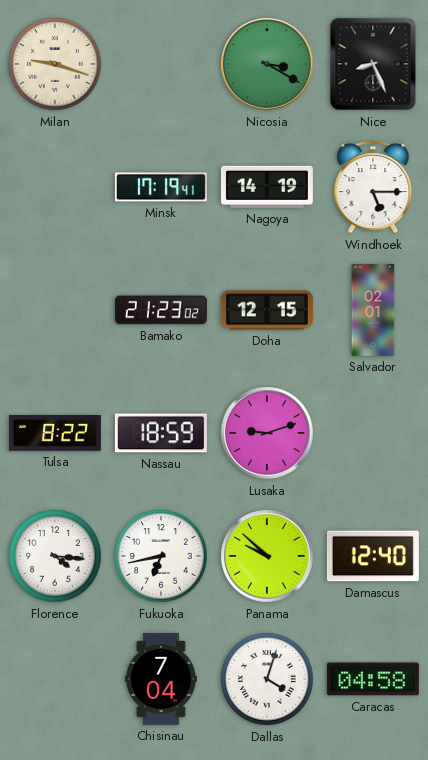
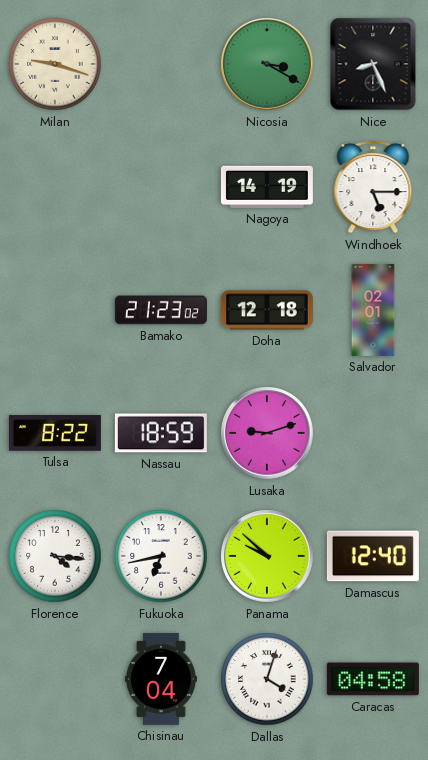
Minsk: 17:19 -> none (161, 187)
Doha: 12:15 -> 12:18 (267, 310)
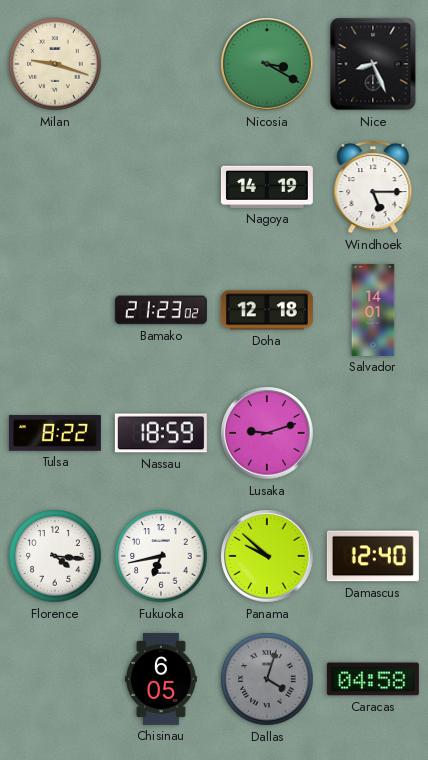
Salvador: 02:01 -> 14:01 (373, 310)
Chisinau: 7:04 -> 6:05 (161, 679)
Dallas dial: white -> grey (267, 679)
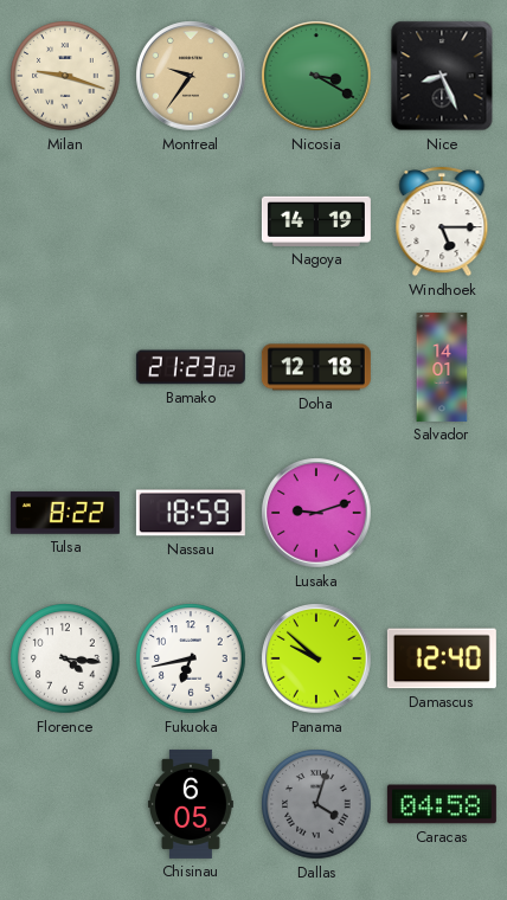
Montreal: none -> 9:36 (191, 76)
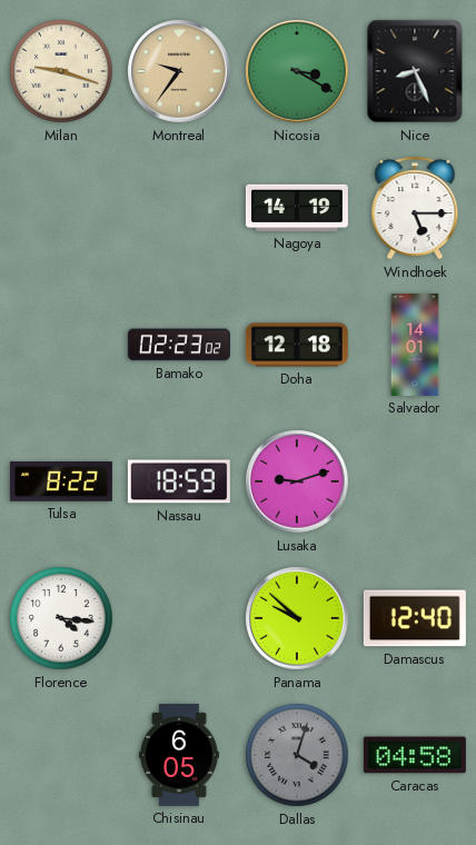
Bamako: 21:23 -> 02:23 (179, 345)
Fukuoka: 6:43 -> none (191, 658)
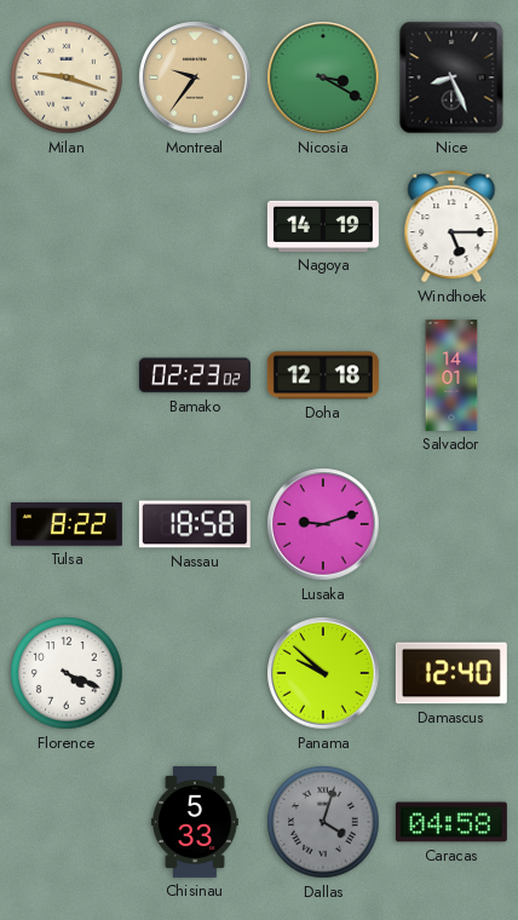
Nassau: 18:59 -> 18:58 (195, 524)
Florence: 4:16 -> 4:19 (67, 673)
Chisinau: 6:05 -> 5:33 (195, 822)
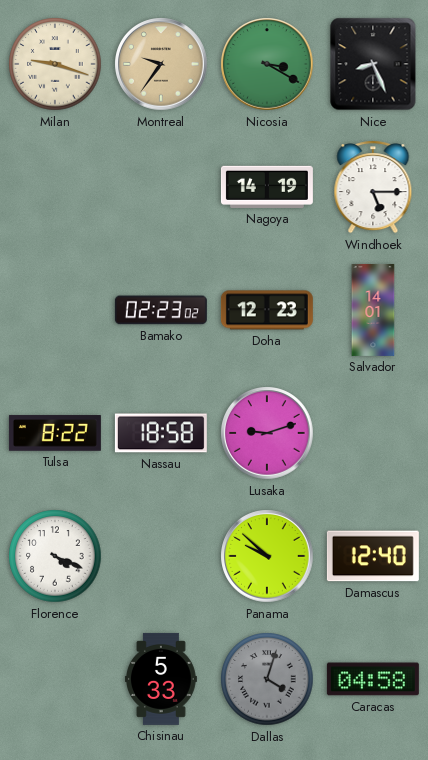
Doha: 12:18 -> 12:23 (267, 310)
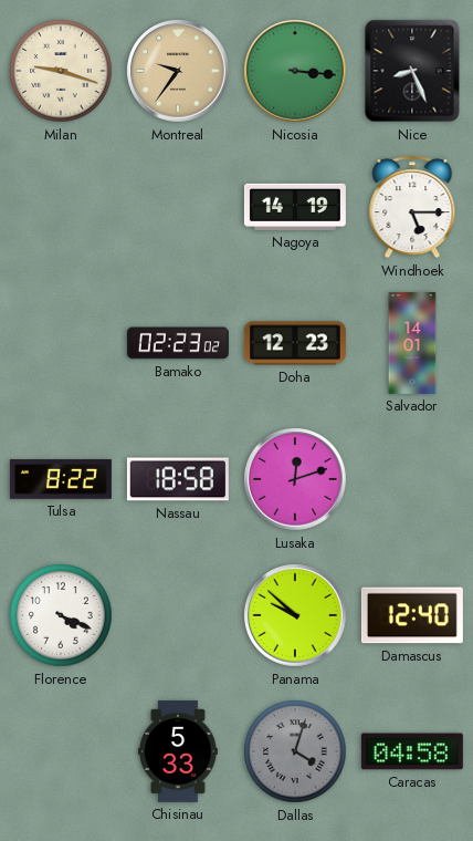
Nicosia: 3:20 -> 3:16 (295, 71)
Lusaka: 9:12 -> 12:12 (295, 479)
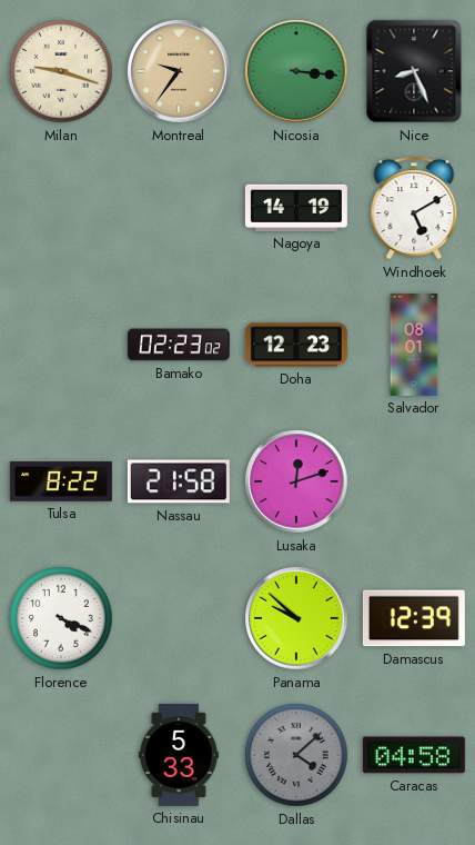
Windhoek: 5:15 -> 5:10 (414, 208)
Salvador: 14:01 -> 08:01 (414, 345)
Nassau: 18:58 -> 21:58 (179, 481)
Damascus: 12:40 -> 12:39 (414, 618)
Dallas: 4:03 -> 4:08 (296, 755)
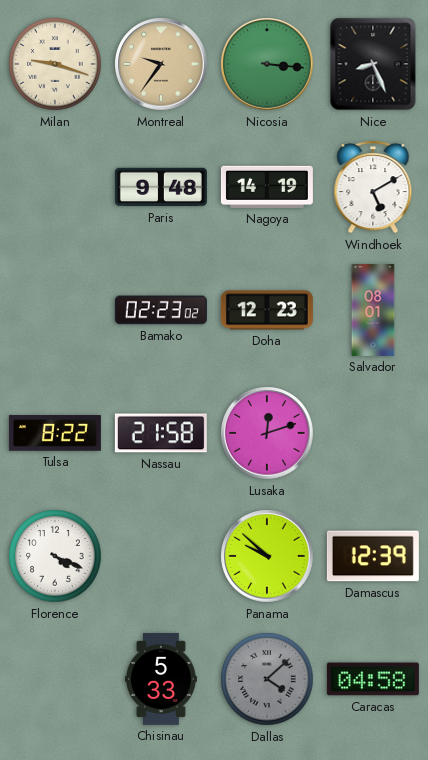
Paris: none -> 9:48 (161, 187)
